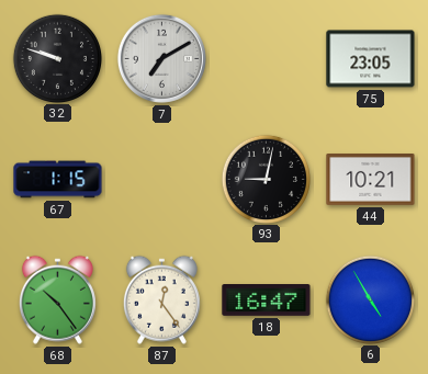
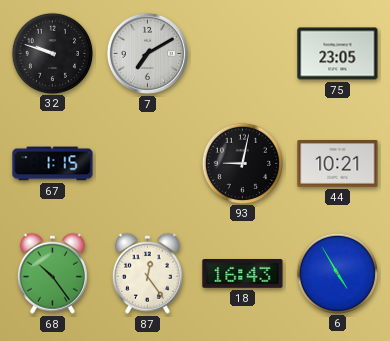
18: 16:47 -> 16:43 (243, 274)
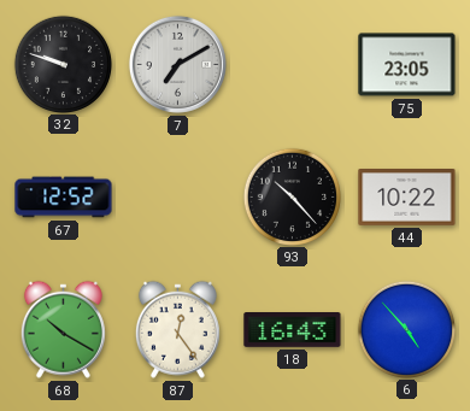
67: 1:15 -> 12:52 (64, 198)
93: 9:02 -> 10:23 (292, 196)
44: 10:21 -> 10:22 (407, 198)
68: 10:24 -> 10:20 (63, 329)
6: 4:55 -> 4:53 (406, 329)
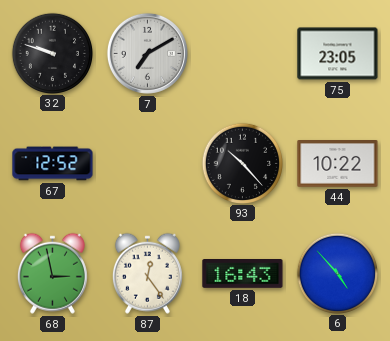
68: 10:20 -> 2:58 (52, 273)
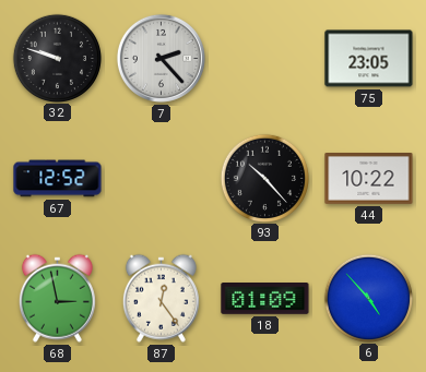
7: 7:10 -> 2:23 (161, 58)
18: 16:43 -> 01:09 (265, 299)
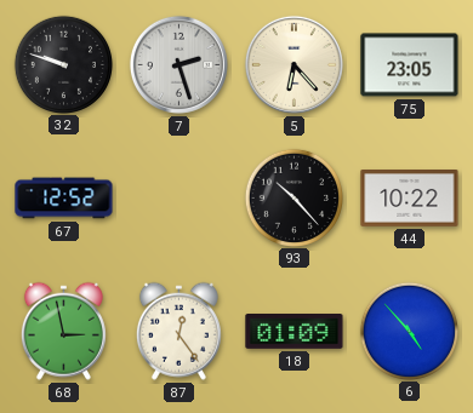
7: 2:23 -> 2:27 (178, 64)
5: none -> 6:23 (294, 64)
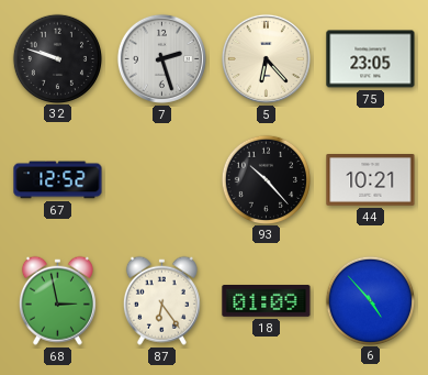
44: 10:22 -> 10:21 (371, 180)
87: 12:24 -> 6:24 (161, 300)
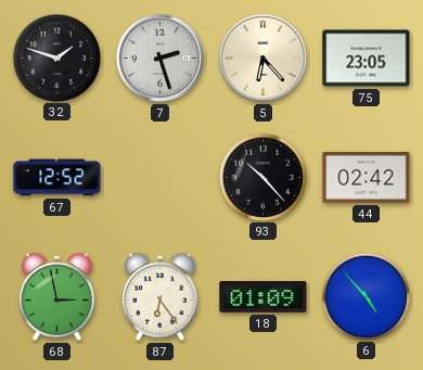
32: 9:48 -> 1:48 (56, 58)
44: 10:21 -> 02:42 (367, 178)
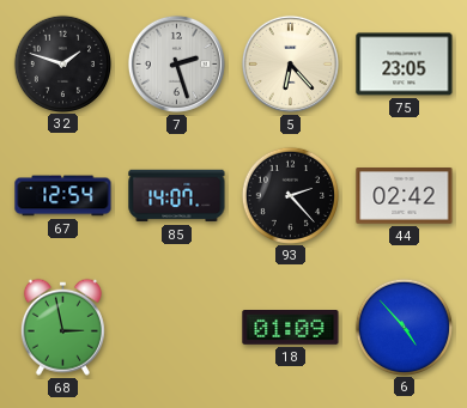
67: 12:52 -> 12:54 (63, 196)
85: none -> 14:07 (177, 196)
93: 10:23 -> 2:23 (290, 195)
87: 6:24 -> none (159, 296)
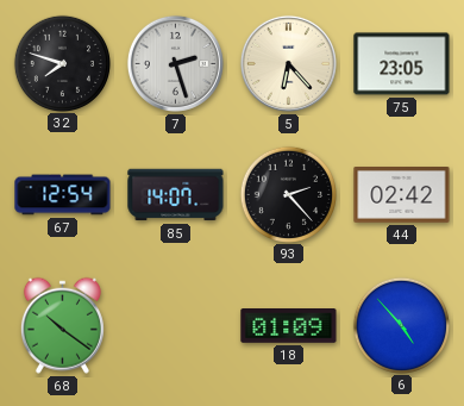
32: 1:48 -> 7:48 (62, 63)
68: 2:58 -> 10:21 (62, 325)
